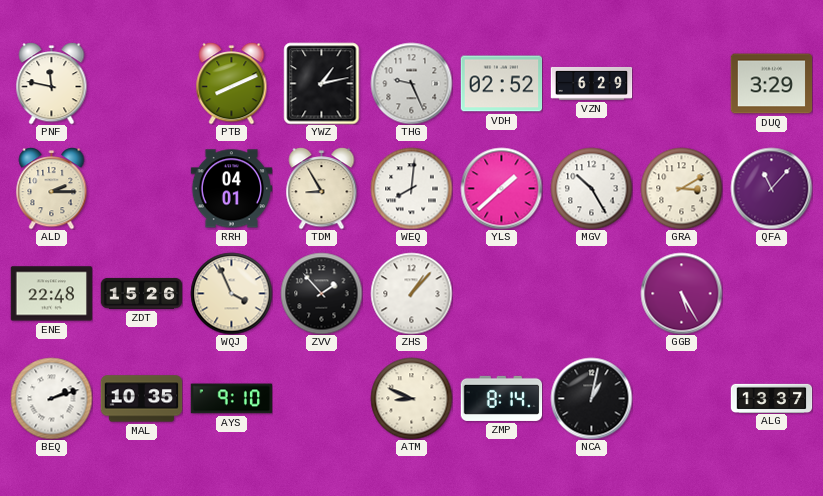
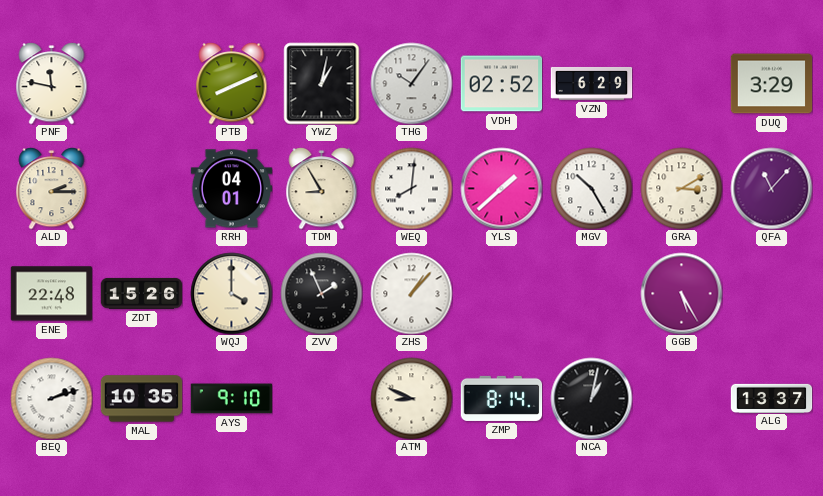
YWZ: 1:13 -> 1:02 (322, 83)
THG: 9:26 -> 10:06 (411, 83)
WQJ: 3:56 -> 4:00 (231, 293)
ZVV: 1:53 -> 1:56 (321, 293)
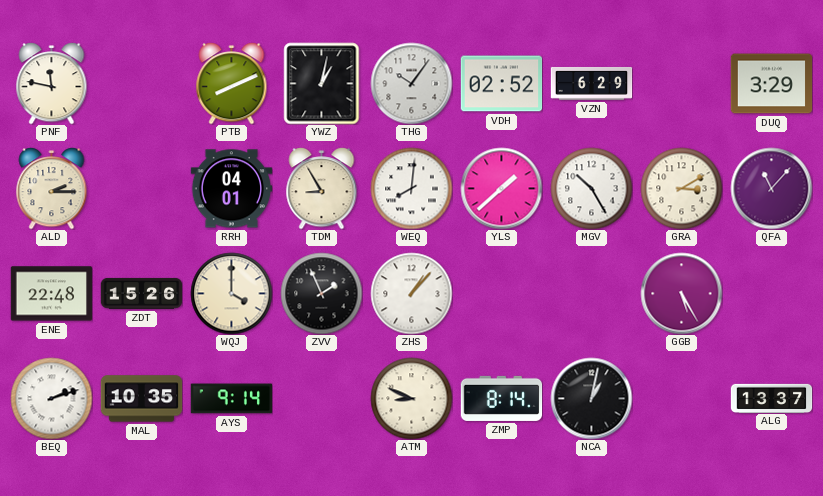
AYS: 9:10 -> 9:14 (231, 399)
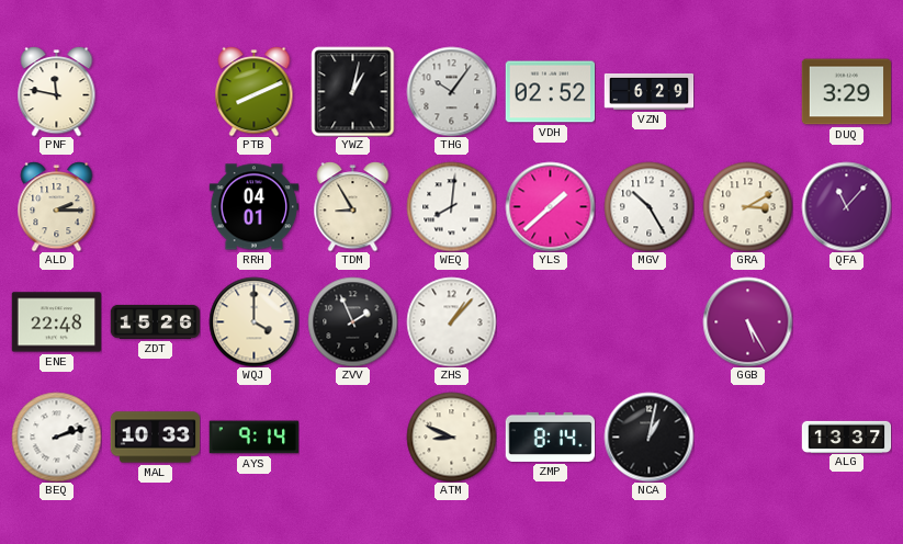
MAL: 10:35 -> 10:33 (155, 438)
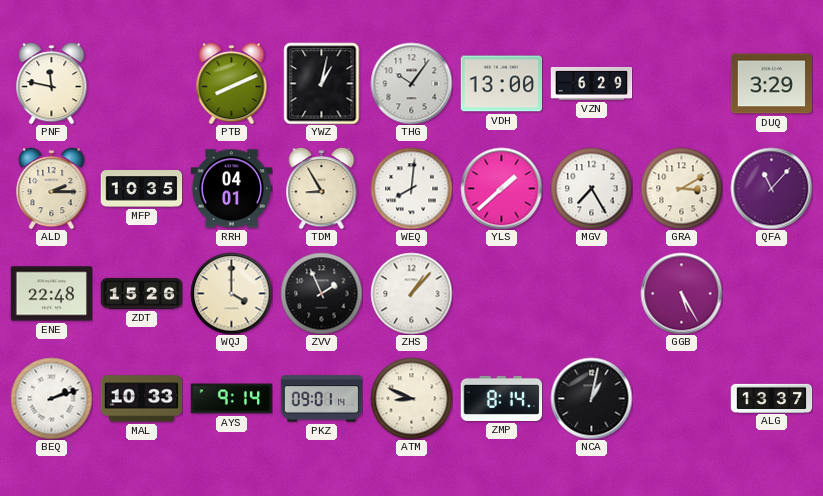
VDH: 02:52 -> 13:00 (501, 84)
MFP: none -> 10:35 (141, 189)
MGV: 10:25 -> 7:25 (591, 188)
PKZ: none -> 09:01 (321, 399)
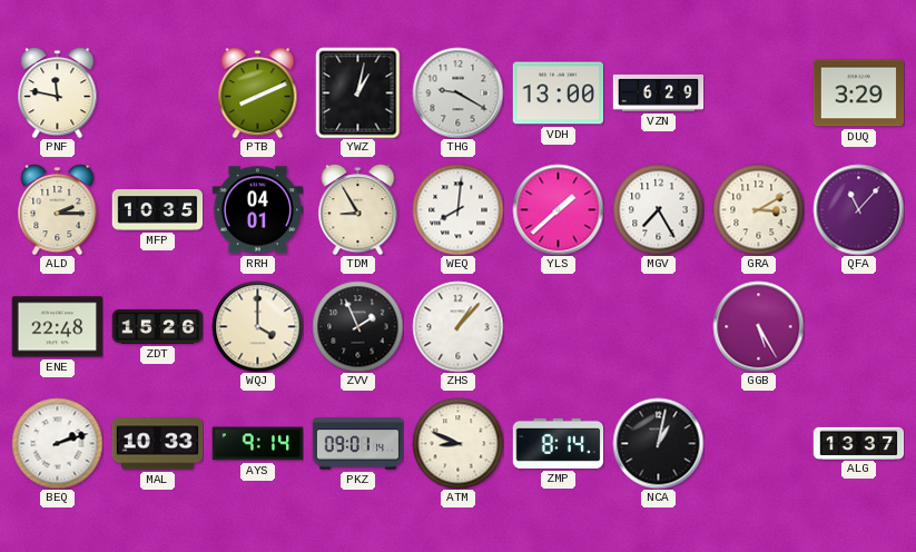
THG: 10:06 -> 9:20 (457, 92)
